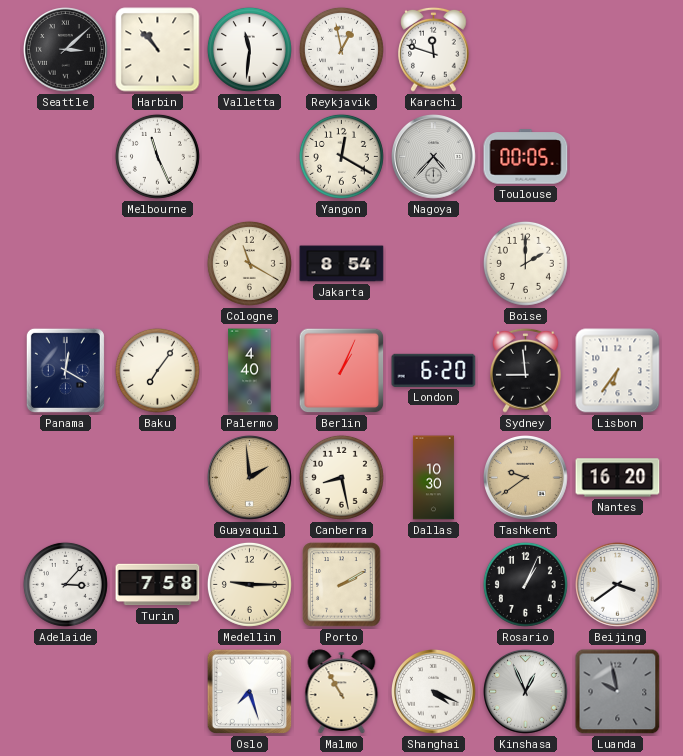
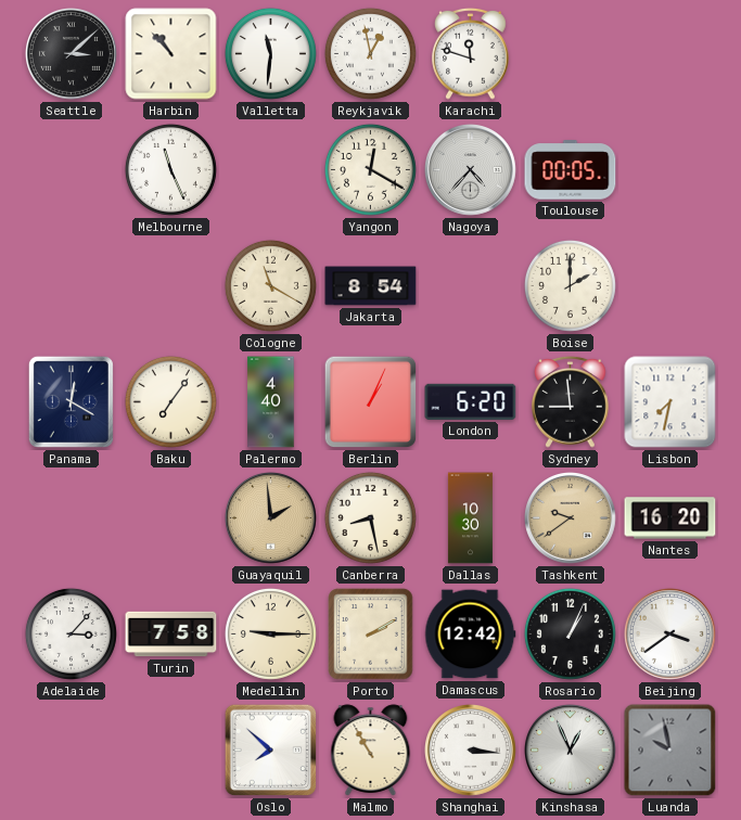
Lisbon: 6:36 -> 7:32 (670, 402)
Damascus: none -> 12:42 (471, 635)
Oslo: 7:27 -> 7:52 (271, 751)
Shanghai: 4:19 -> 3:16 (471, 751)
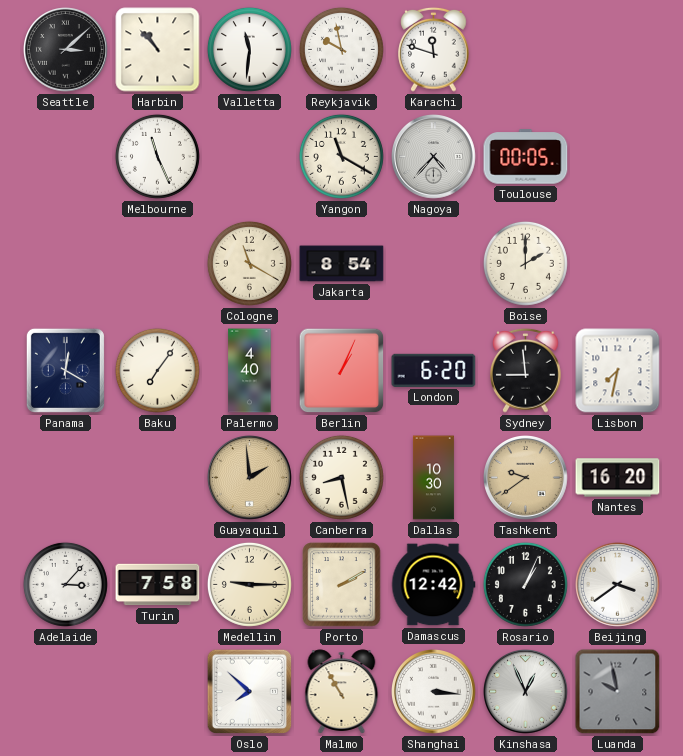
Reykjavik: 12:58 -> 9:58 (341, 49)
Yangon: 12:20 -> 11:20 (341, 156)
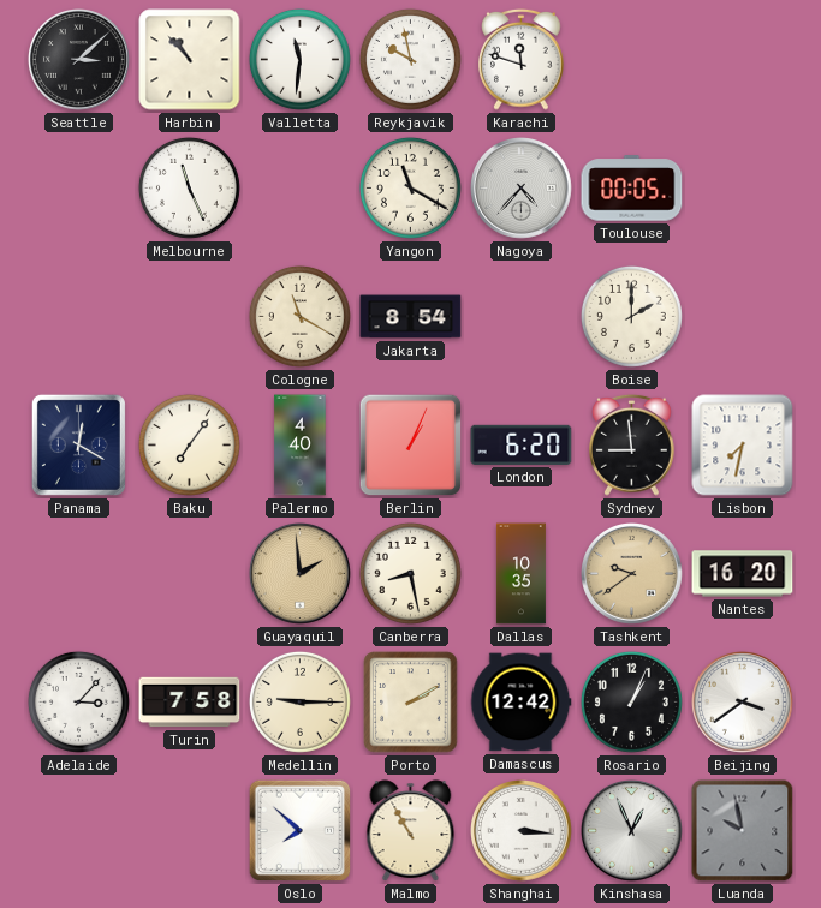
Dallas: 10:30 -> 10:35 (520, 574)
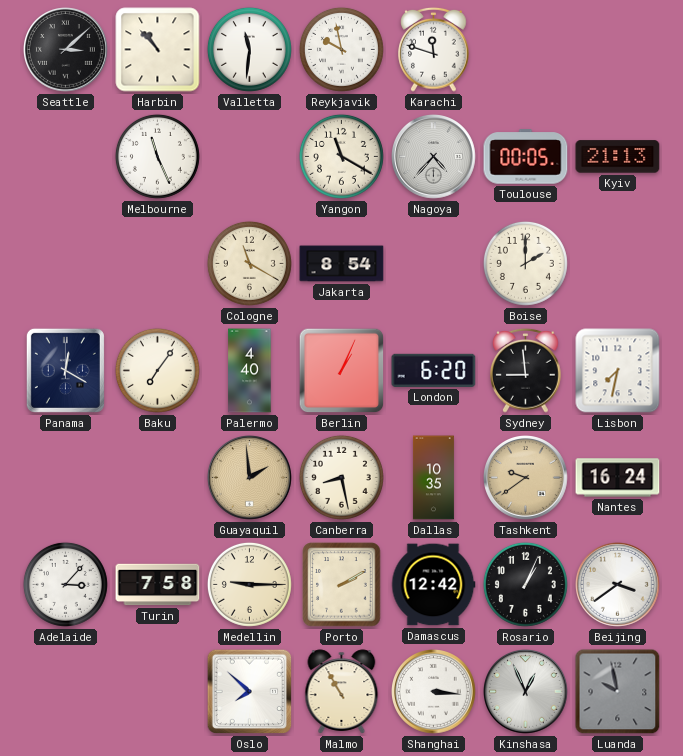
Kyiv: none -> 21:13 (618, 157)
Nantes: 16:20 -> 16:24 (618, 478)
